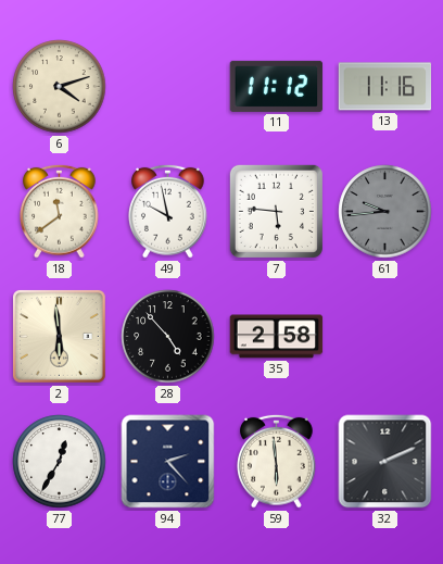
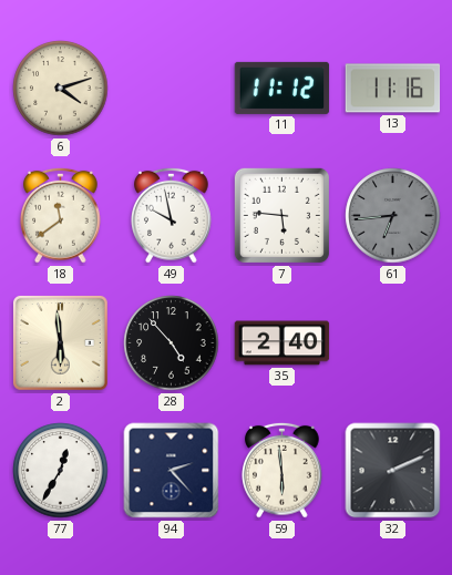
61: 9:44 -> 6:44 (393, 216)
35: 2:58 -> 2:40 (282, 343)
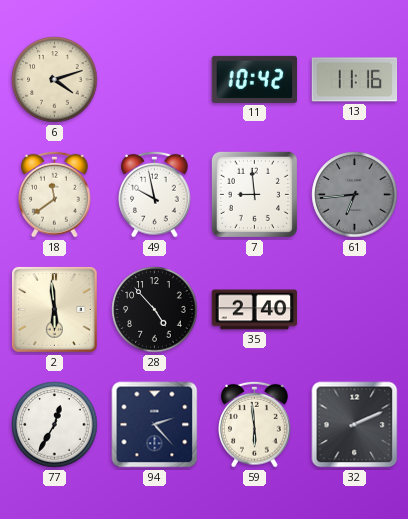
11: 11:12 -> 10:42 (255, 79)
7: 5:46 -> 8:59 (254, 194)
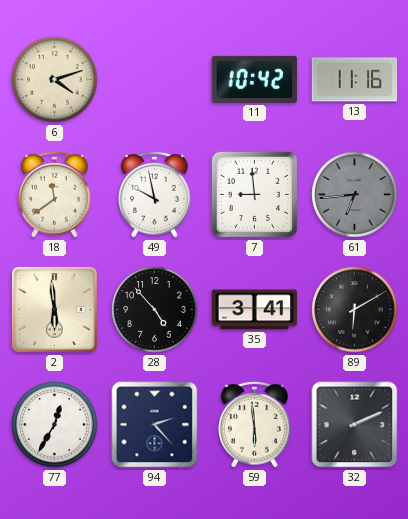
35: 2:40 -> 3:41 (255, 310)
89: none -> 6:10 (355, 310)
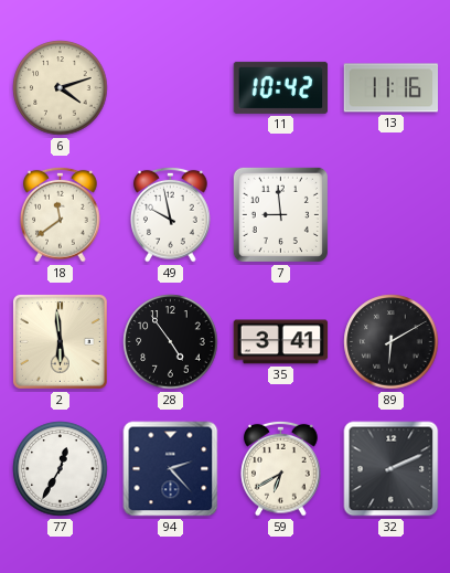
61: 6:44 -> none (355, 195)
28: 4:53 -> 4:54 (171, 342)
59: 5:59 -> 6:40 (281, 468)
